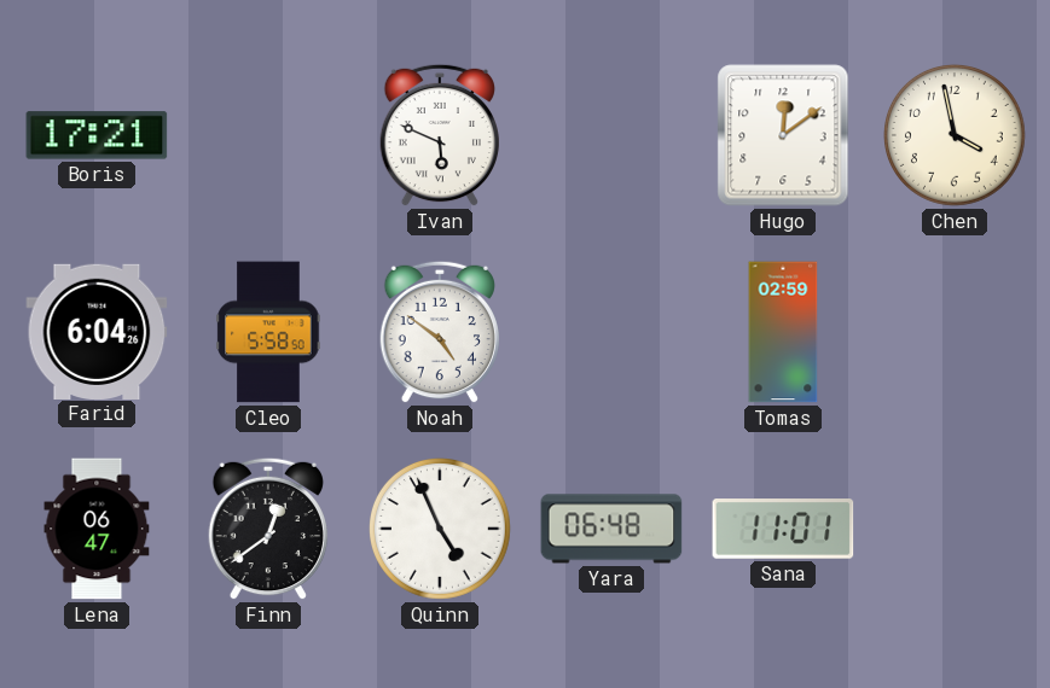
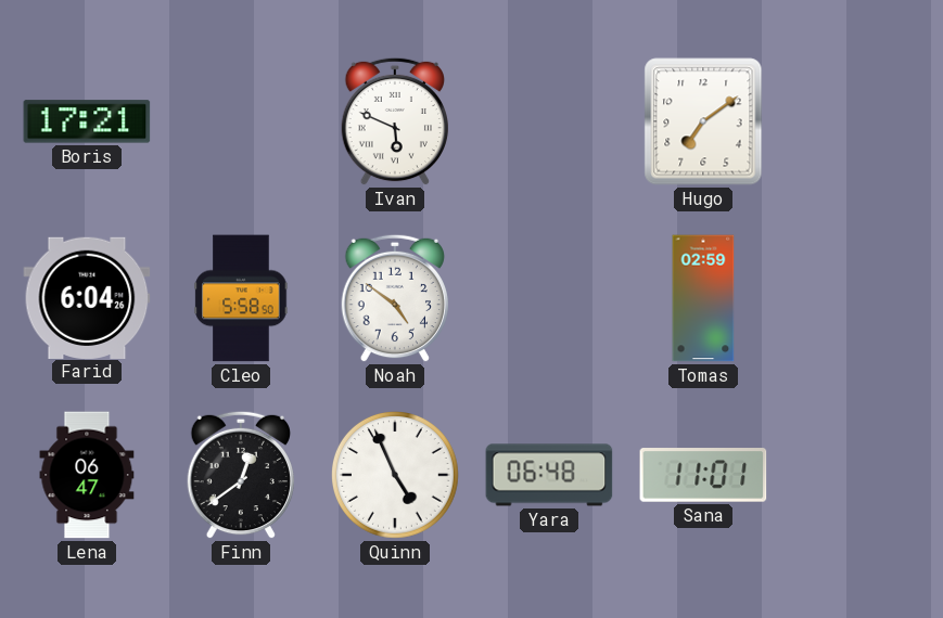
Hugo: 12:09 -> 7:09 (703, 121)
Chen: 3:58 -> none (956, 136)
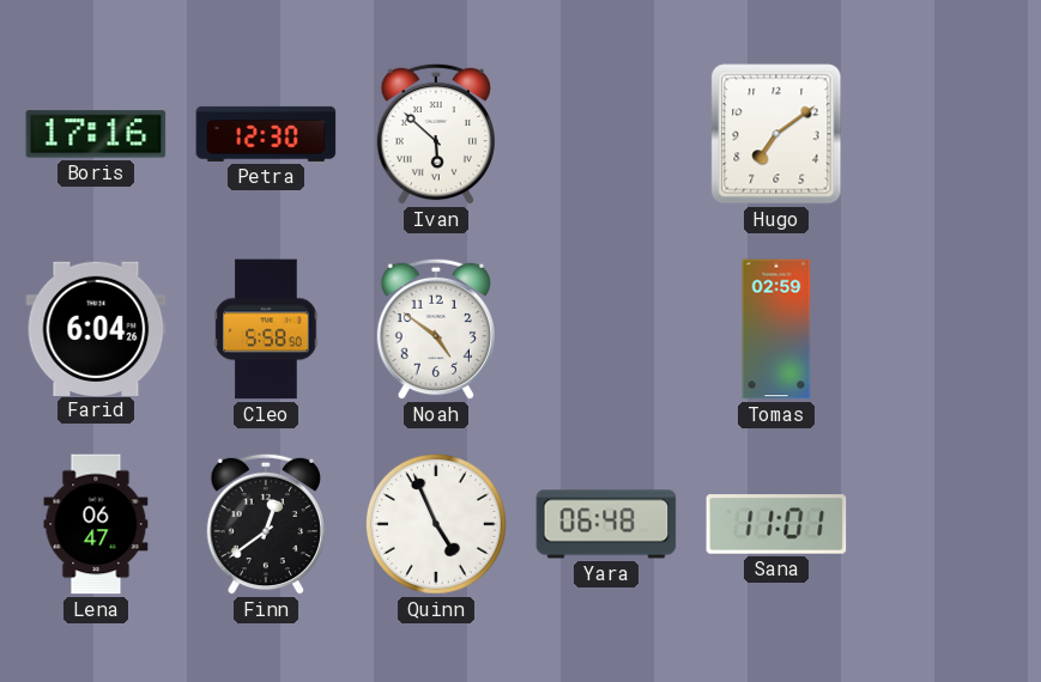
Boris: 17:21 -> 17:16 (96, 134)
Petra: none -> 12:30 (266, 134)
Ivan: 5:49 -> 5:52 (435, 134)
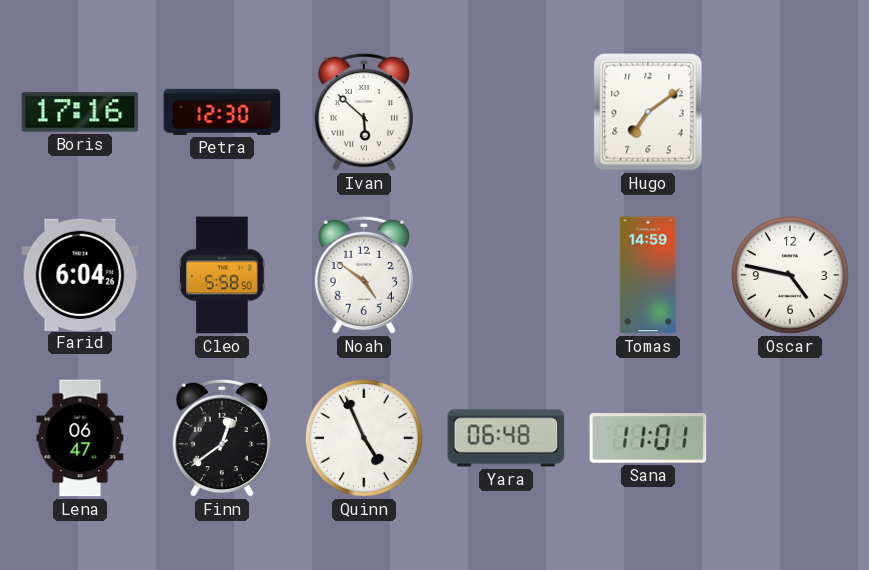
Tomas: 02:59 -> 14:59 (648, 275)
Oscar: none -> 4:47 (791, 276)
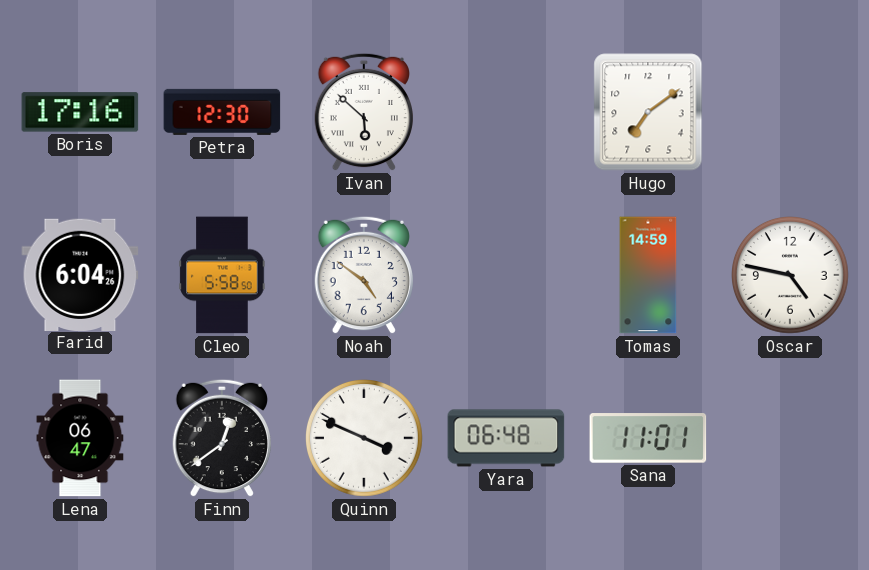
Quinn: 4:56 -> 3:49 (365, 439)
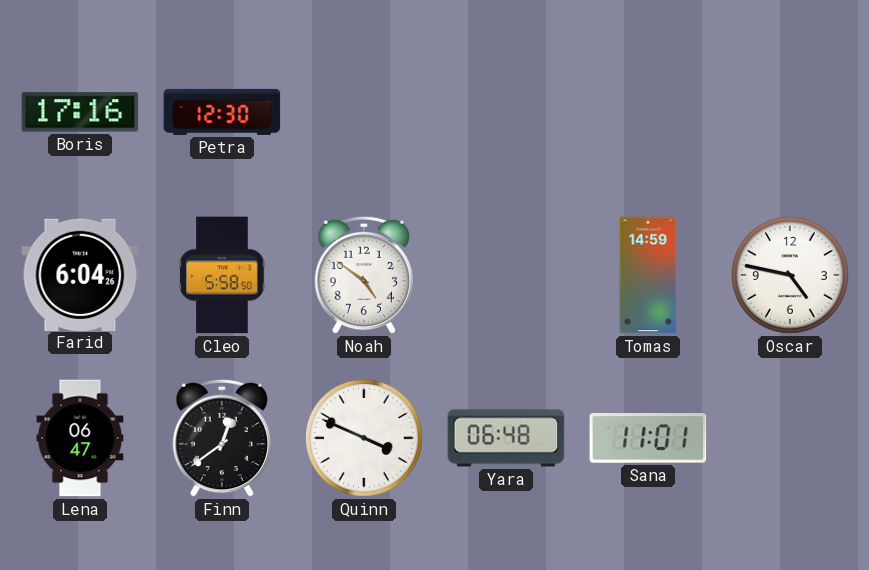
Ivan: 5:52 -> none (363, 112)
Hugo: 7:09 -> none (648, 112)
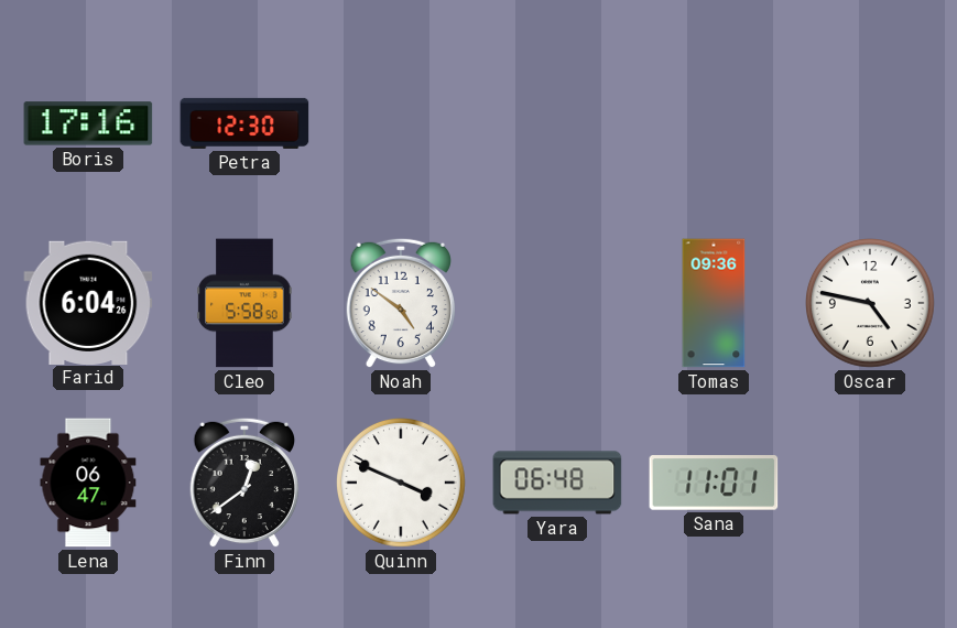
Tomas: 14:59 -> 09:36 (714, 303)
